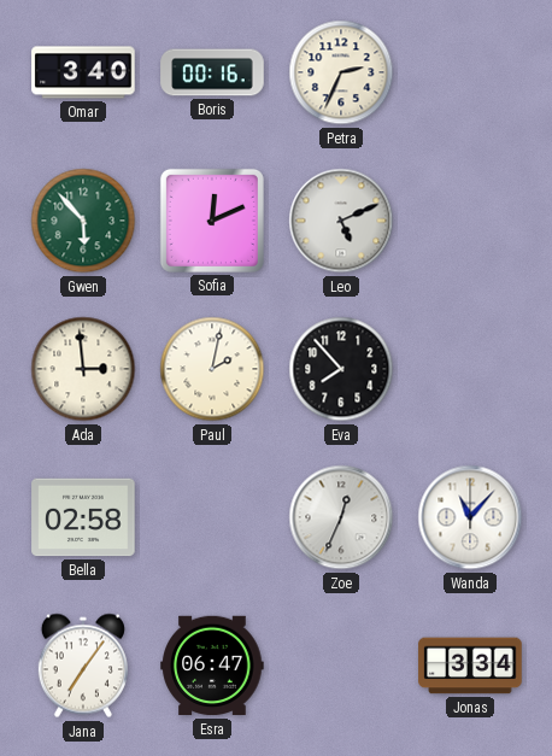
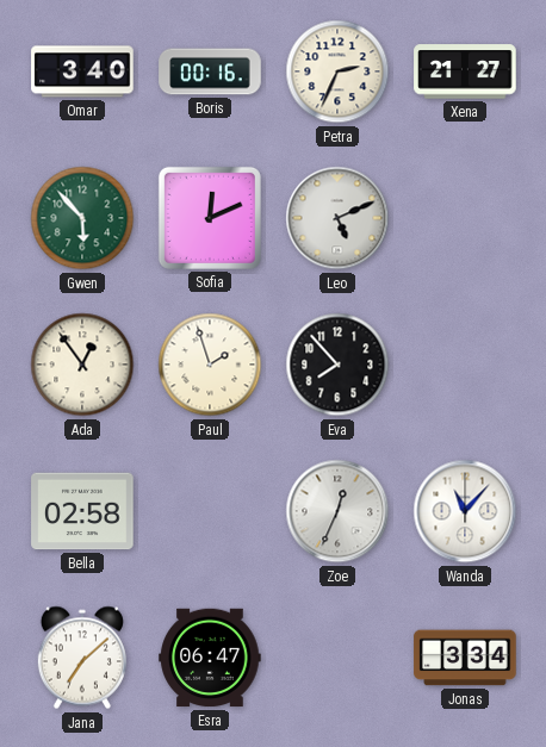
Xena: none -> 21:27 (465, 71)
Ada: 2:59 -> 12:54 (82, 365)
Paul: 2:02 -> 1:57 (210, 365)
Jana: 7:06 -> 7:08 (82, 658)
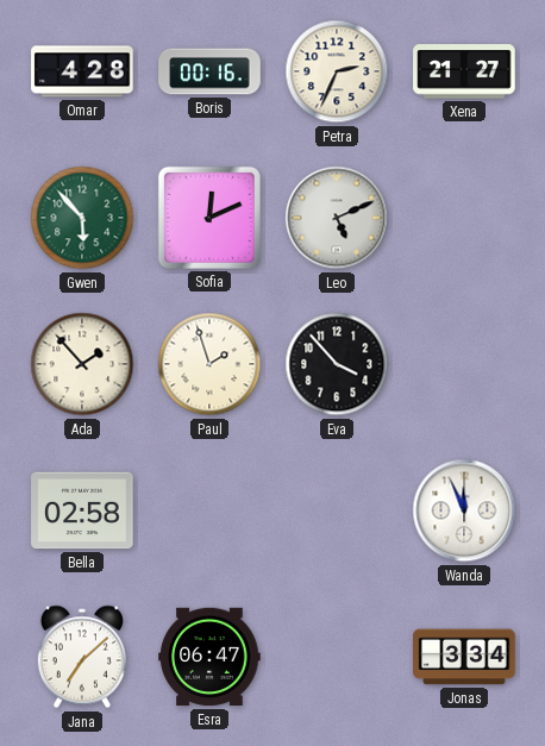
Omar: 3:40 -> 4:28 (82, 71)
Ada: 12:54 -> 1:53 (82, 364)
Eva: 7:53 -> 3:53 (337, 364)
Zoe: 12:34 -> none (337, 511)
Wanda: 11:07 -> 11:56 (464, 510)
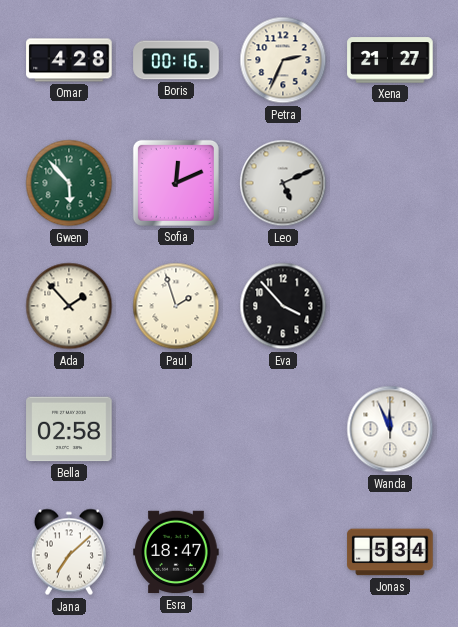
Esra: 06:47 -> 18:47 (176, 552)
Jonas: 3:34 -> 5:34 (390, 552)
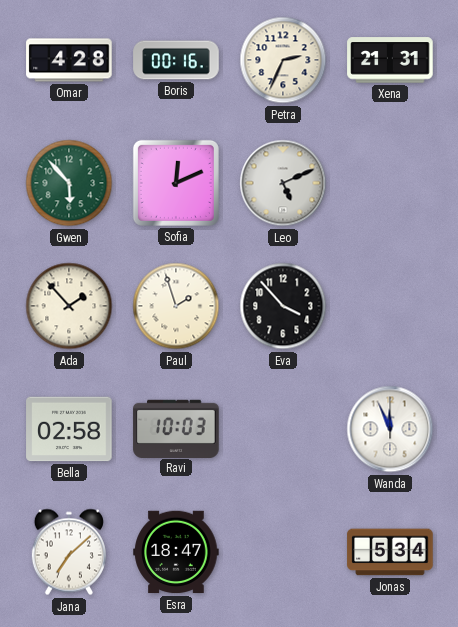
Xena: 21:27 -> 21:31 (390, 60)
Ravi: none -> 10:03 (176, 428)
